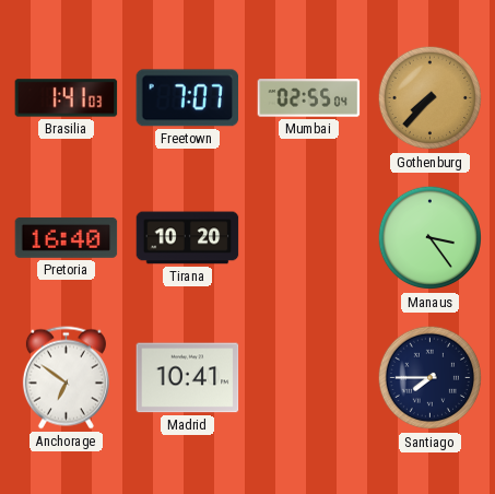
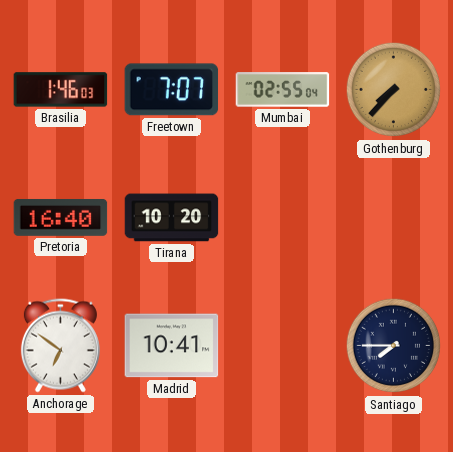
Brasilia: 1:41 -> 1:46 (61, 90)
Manaus: 3:24 -> none (431, 238)
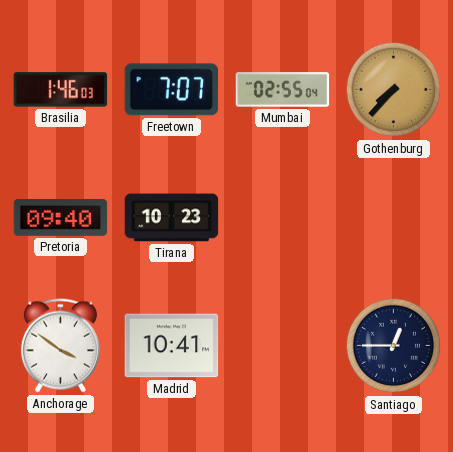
Pretoria: 16:40 -> 09:40 (61, 217)
Tirana: 10:20 -> 10:23 (172, 218)
Anchorage: 6:51 -> 3:51 (60, 346)
Santiago: 7:45 -> 12:45 (394, 346)
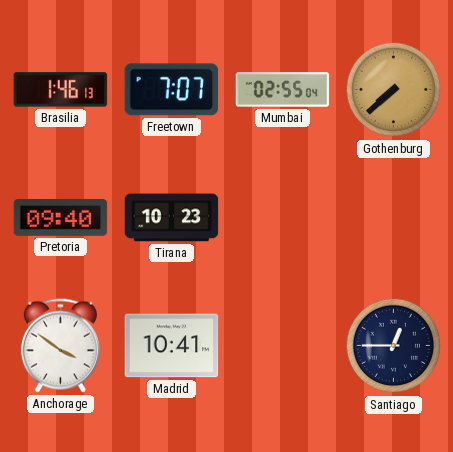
Brasilia: 1:46:03 -> 1:46:13 (61, 90)
Gothenburg: 7:37 -> 7:38 (394, 90)
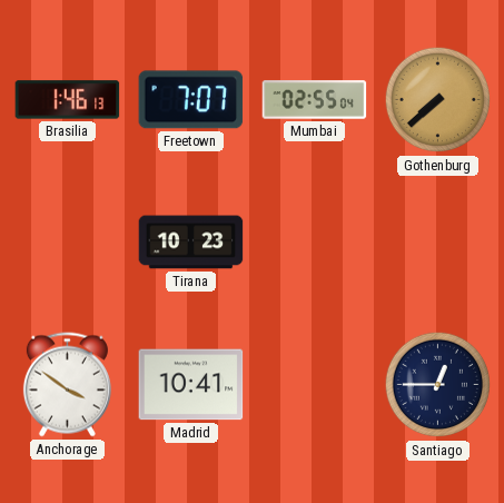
Pretoria: 09:40 -> none (61, 217)
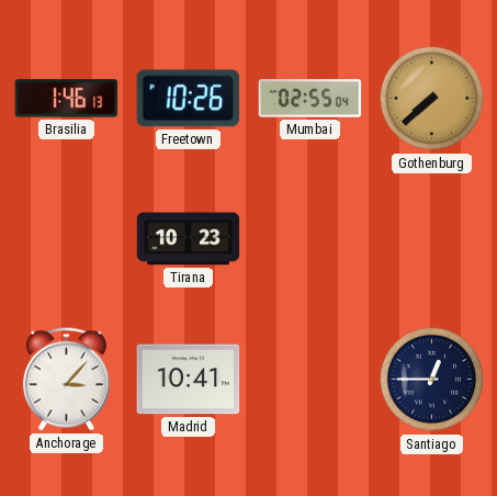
Freetown: 7:07 -> 10:26 (189, 99)
Anchorage: 3:51 -> 3:07 (66, 380)
